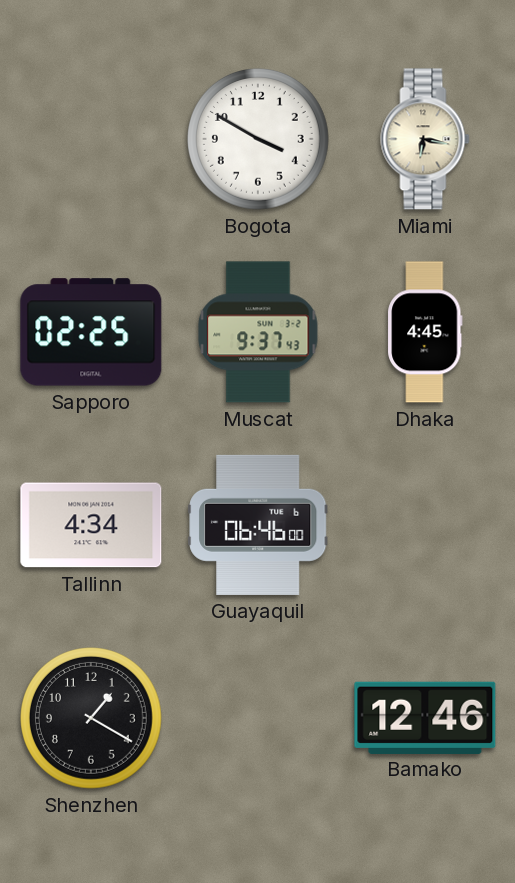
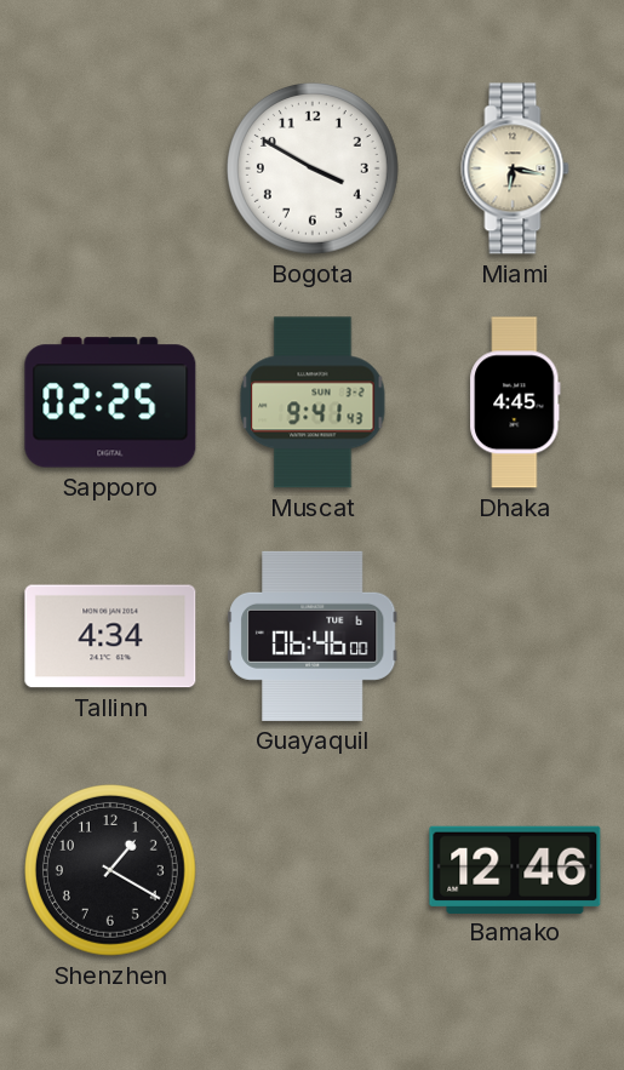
Muscat: 9:37 -> 9:41 (313, 402)
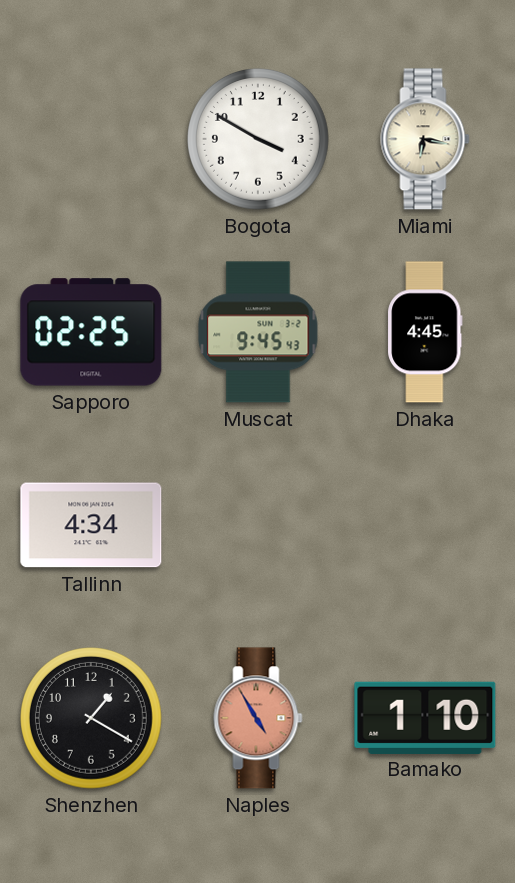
Muscat: 9:41 -> 9:45 (258, 332)
Guayaquil: 06:46 -> none (313, 636)
Naples: none -> 4:55 (258, 718)
Bamako: 12:46 -> 1:10 (425, 717)
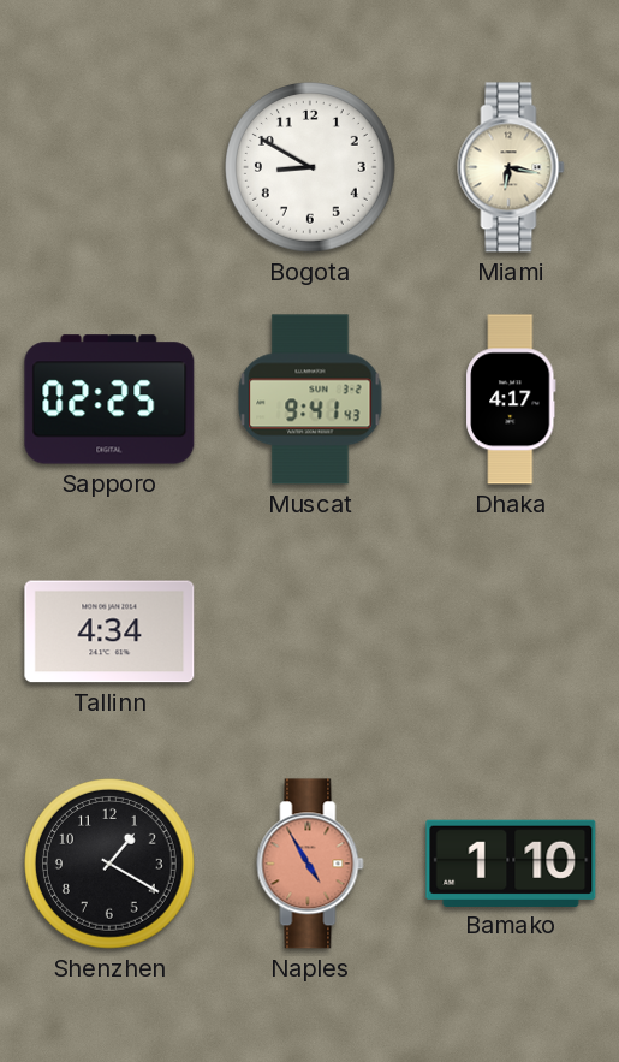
Bogota: 3:50 -> 8:50 (311, 168)
Muscat: 9:45 -> 9:41 (310, 399)
Dhaka: 4:45 -> 4:17 (511, 399)
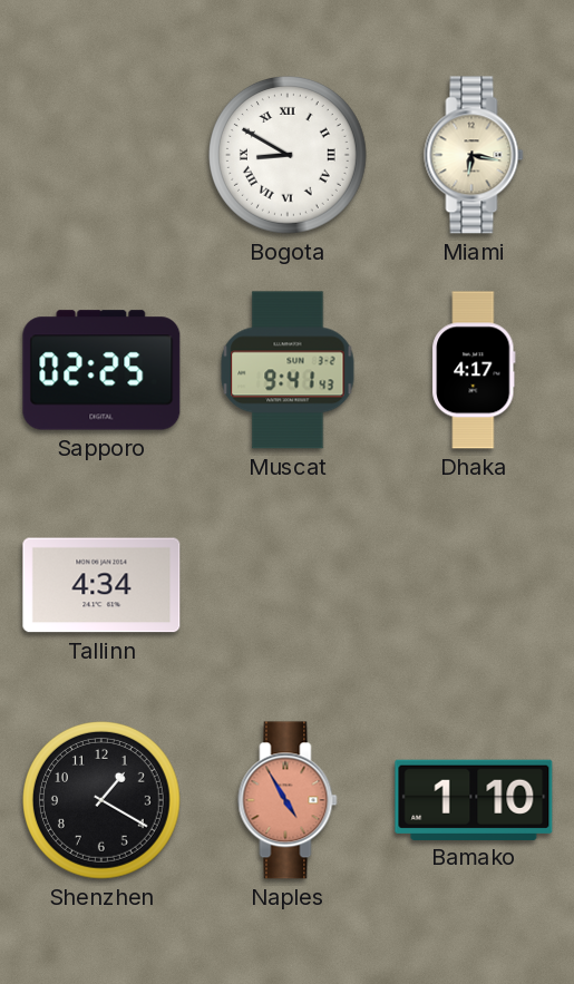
Bogota numerals: Arabic -> Roman (289, 156)
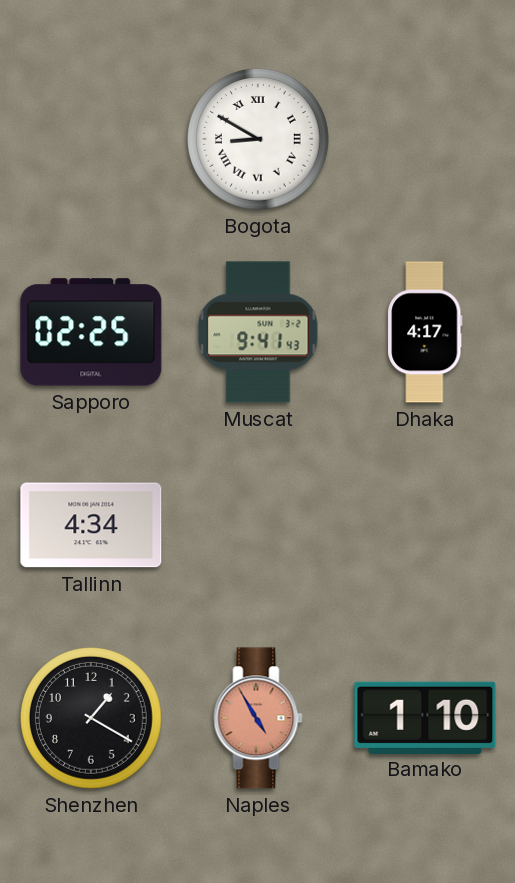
Miami: 6:17 -> none (474, 155)
